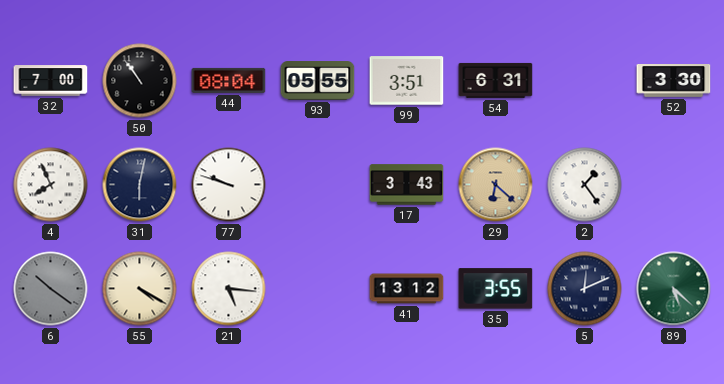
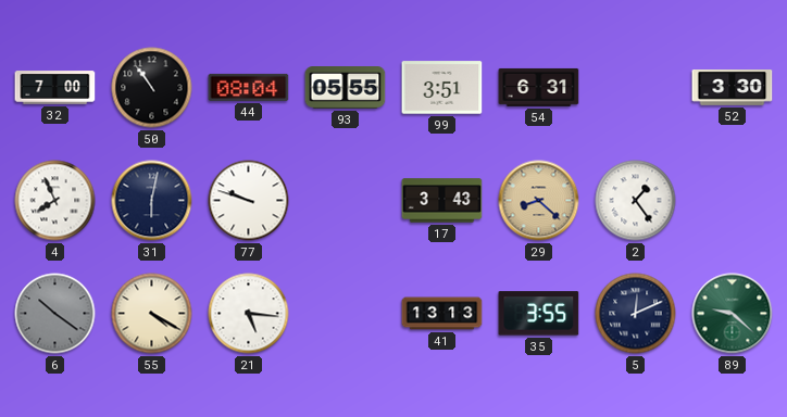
29: 6:22 -> 8:22 (539, 201)
41: 13:12 -> 13:13 (442, 314)
89: 5:22 -> 9:22 (733, 314)
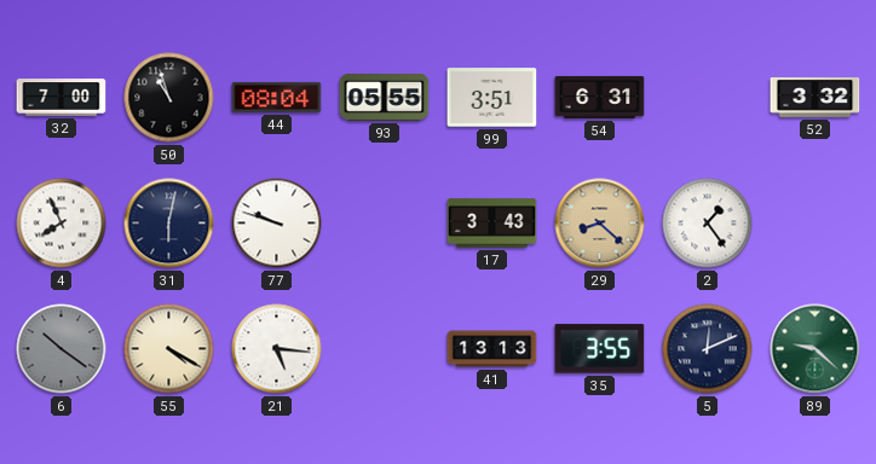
50: 10:54 -> 10:57 (169, 98)
52: 3:30 -> 3:32 (816, 98)
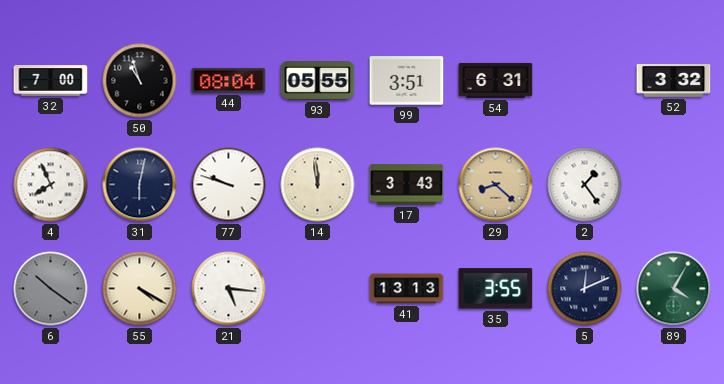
14: none -> 11:59 (318, 185)
89: 9:22 -> 4:05 (674, 289)
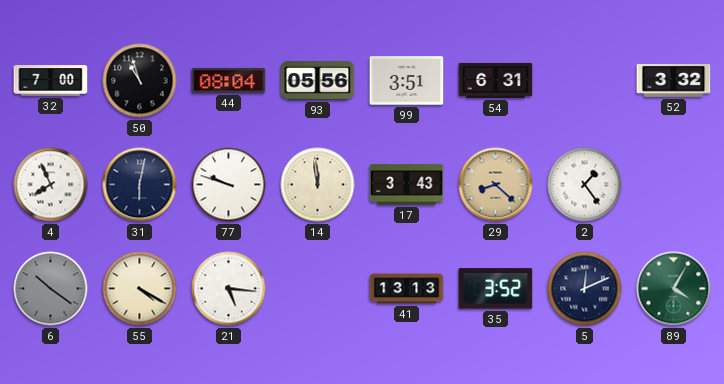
93: 05:55 -> 05:56 (318, 81)
35: 3:55 -> 3:52 (496, 289)
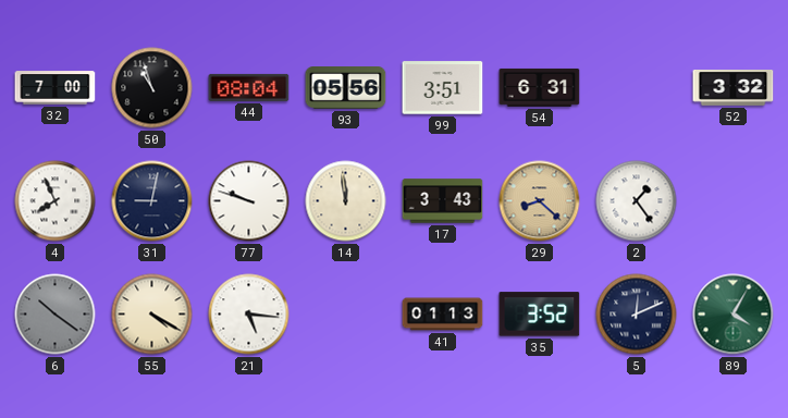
31: 6:02 -> 9:02 (152, 201)
41: 13:13 -> 01:13 (443, 315)
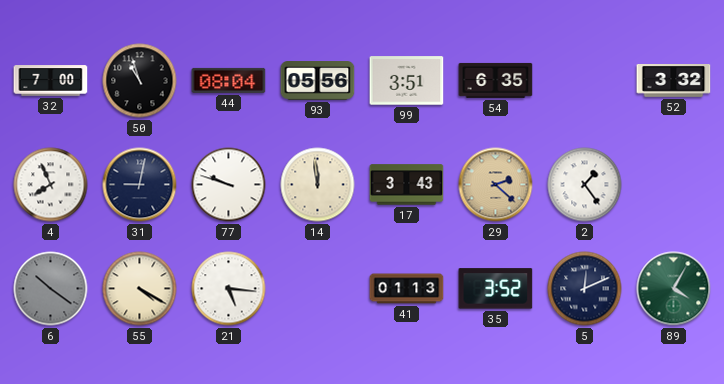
54: 6:31 -> 6:35 (496, 80)
29: 8:22 -> 2:22 (496, 185)
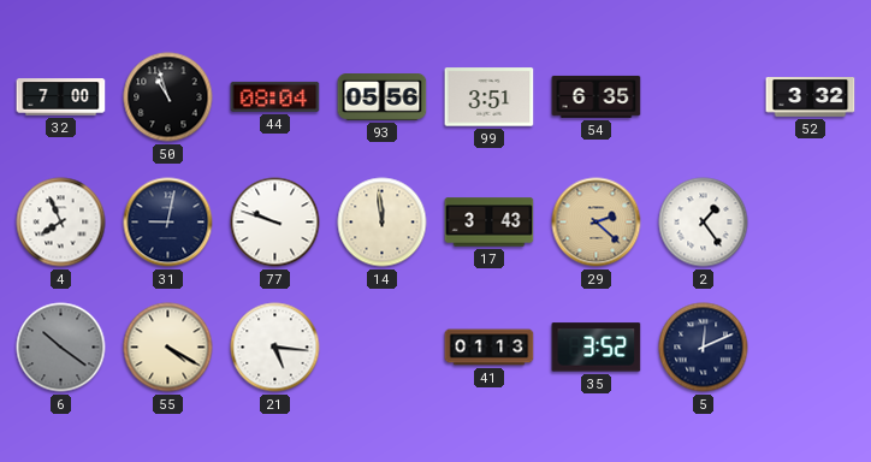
89: 4:05 -> none (674, 289)
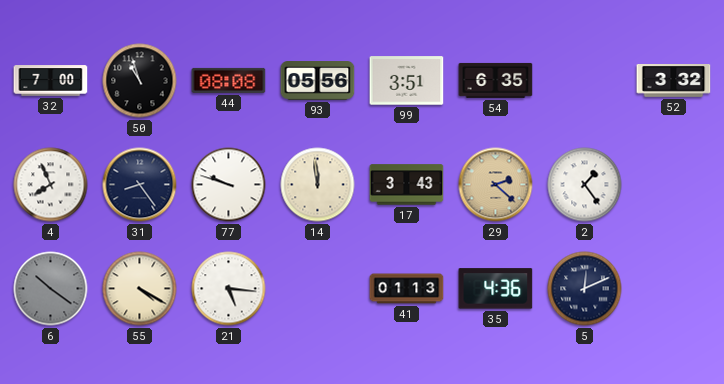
44: 08:04 -> 08:08 (229, 80)
31: 9:02 -> 8:24 (140, 185)
35: 3:52 -> 4:36 (496, 289)
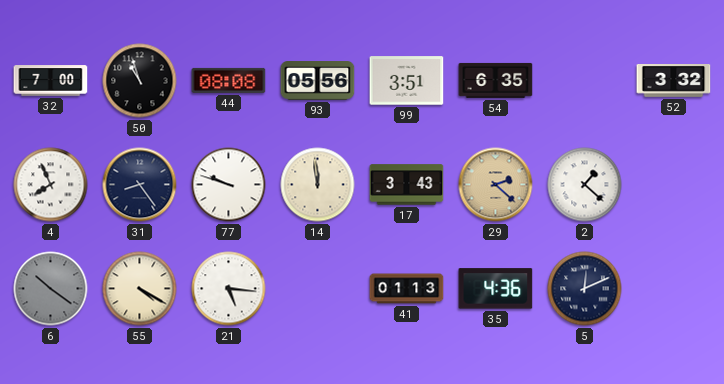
2: 1:24 -> 1:22 (585, 185)
